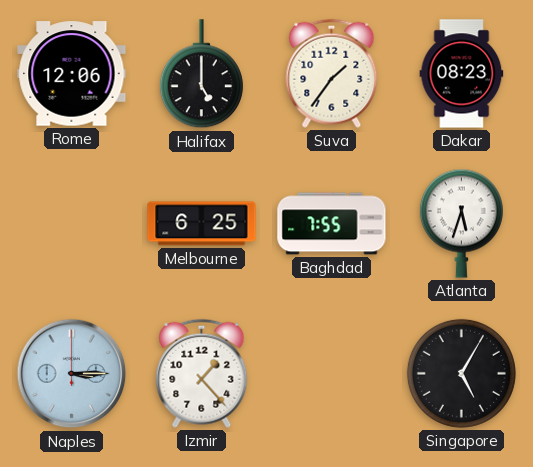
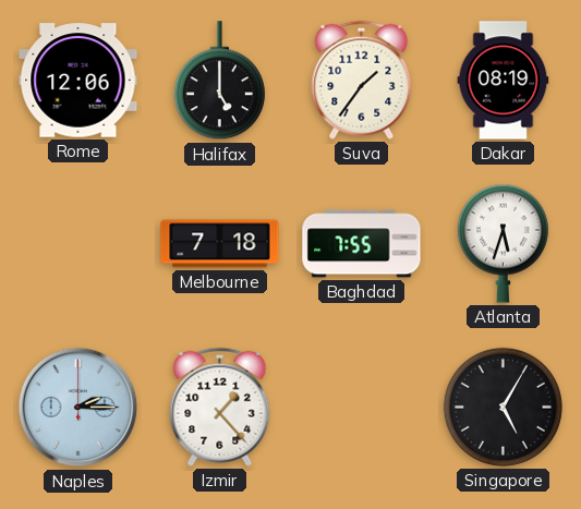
Dakar: 08:23 -> 08:19 (504, 81)
Melbourne: 6:25 -> 7:18 (220, 244)
Naples: 3:15 -> 2:15 (78, 408)
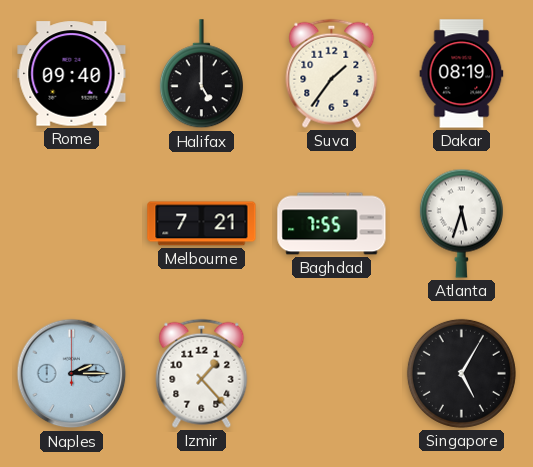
Rome: 12:06 -> 09:40 (72, 74)
Melbourne: 7:18 -> 7:21 (202, 224)
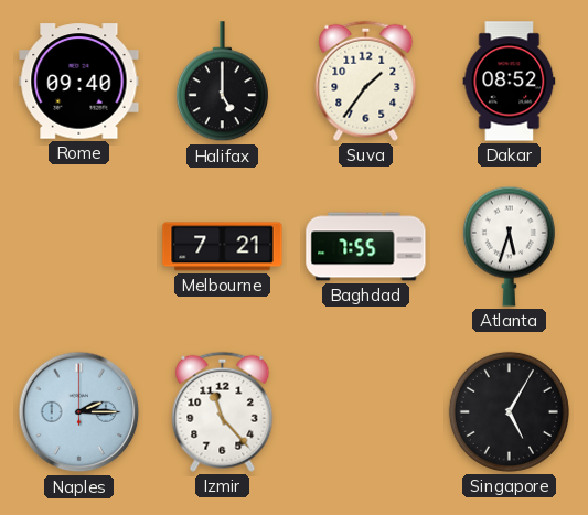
Dakar: 08:19 -> 08:52 (510, 82)
Izmir: 1:23 -> 11:23 (223, 411)
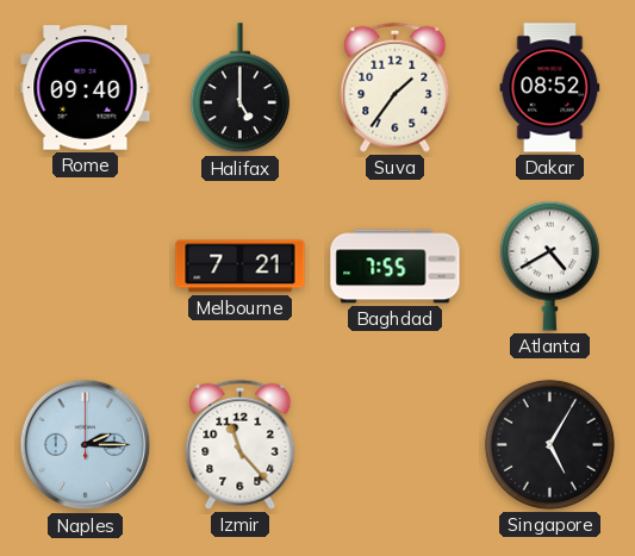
Atlanta: 5:33 -> 4:40 (549, 265)
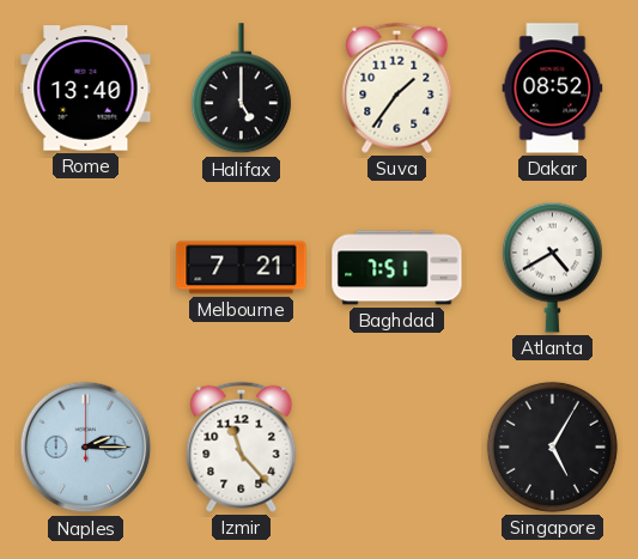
Rome: 09:40 -> 13:40 (86, 89)
Baghdad: 7:55 -> 7:51 (397, 268)
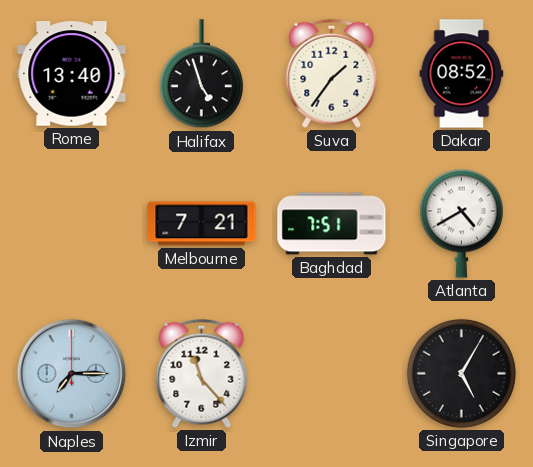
Halifax: 5:00 -> 4:57 (201, 74)
Naples: 2:15 -> 7:15 (72, 374)
